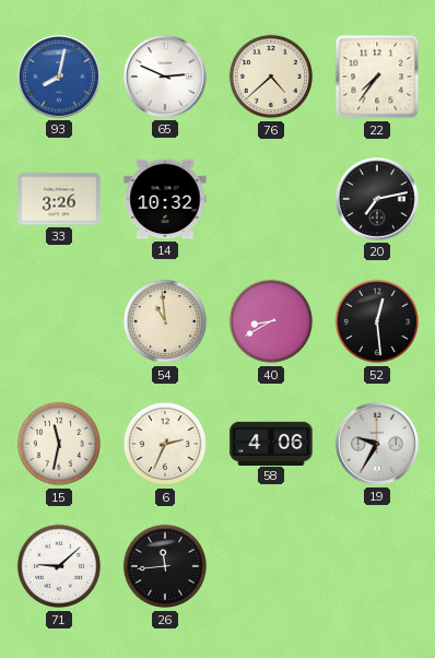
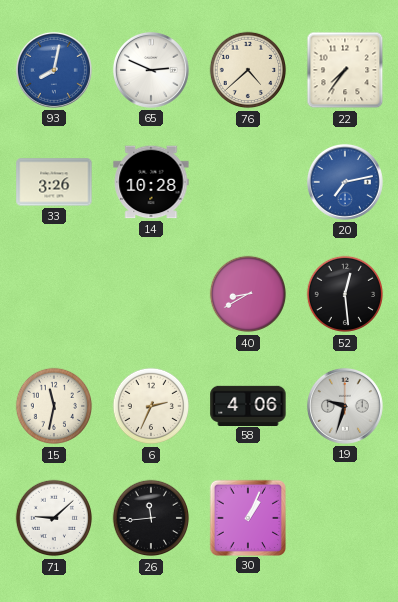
14: 10:32 -> 10:28 (151, 182)
20 dial: black -> blue (345, 182)
54: 10:59 -> none (165, 321)
19: 9:35 -> 9:33 (345, 406)
30: none -> 1:04 (247, 517)
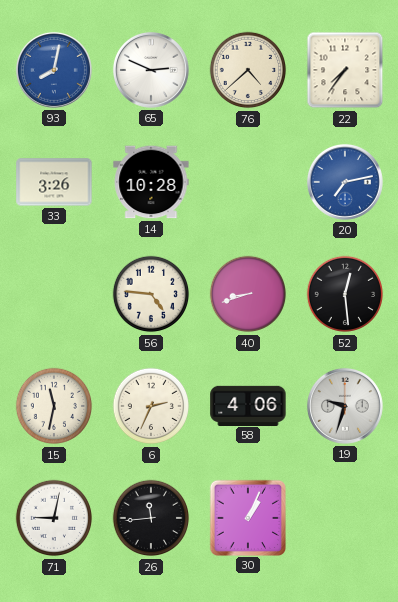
56: none -> 4:46 (151, 294)
40: 8:40 -> 8:42 (248, 294)
71: 9:08 -> 9:02 (54, 518)
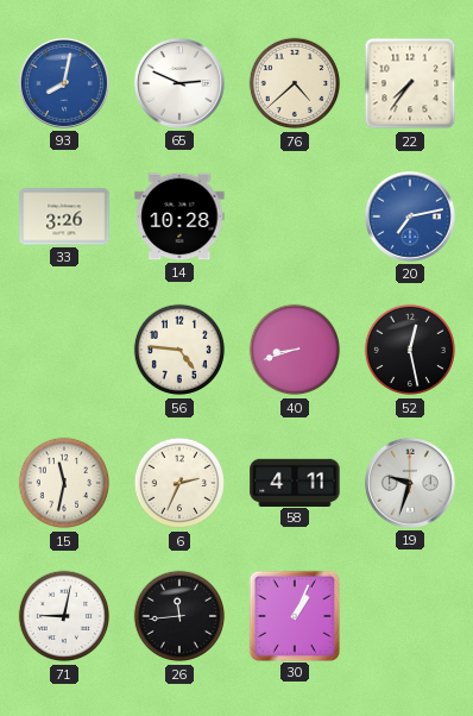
52: 12:29 -> 12:28 (410, 350)
58: 4:06 -> 4:11 (295, 482)
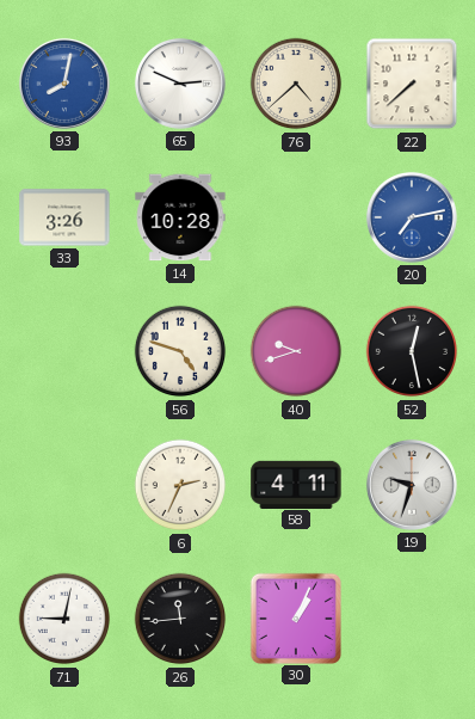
22: 7:36 -> 7:38 (412, 84)
56: 4:46 -> 4:48 (180, 351)
40: 8:42 -> 9:42 (296, 351)
15: 11:32 -> none (64, 483)
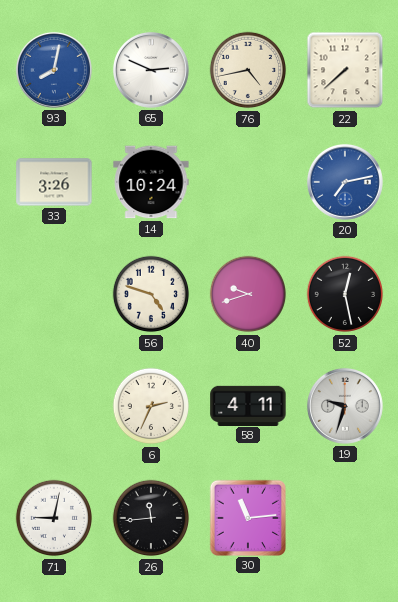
76: 4:38 -> 4:43 (248, 70)
14: 10:28 -> 10:24 (151, 182)
30: 1:04 -> 11:14 (247, 517)
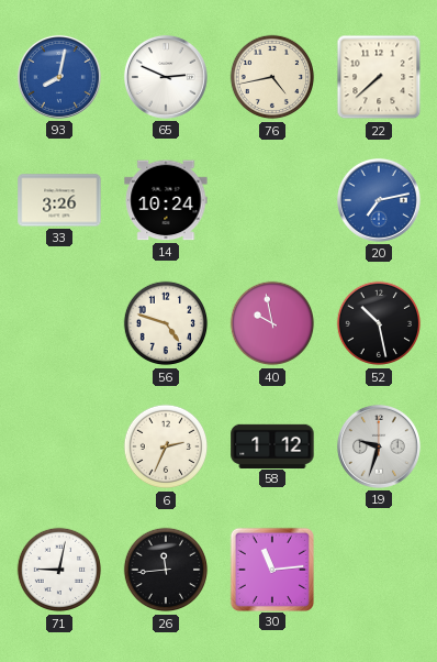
40: 9:42 -> 9:58 (272, 323)
52: 12:28 -> 10:28 (379, 323)
58: 4:11 -> 1:12 (272, 445)
